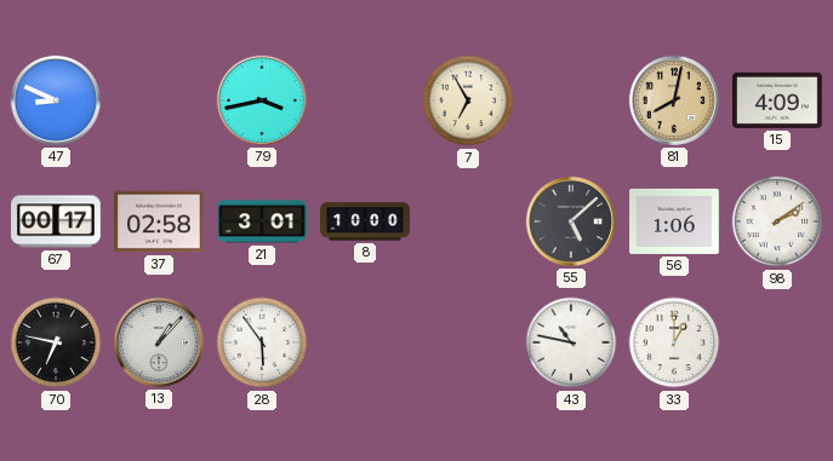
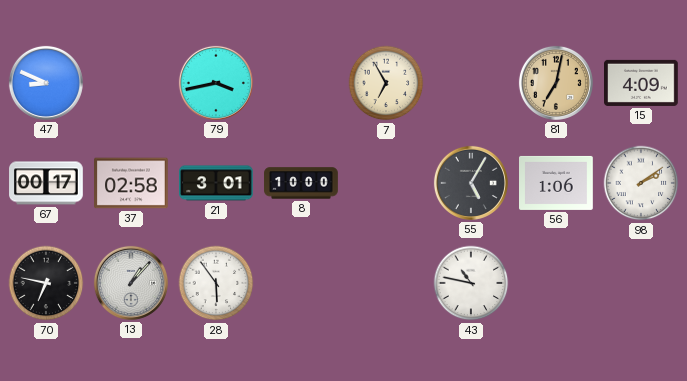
81: 8:02 -> 7:02 (556, 83)
55: 5:08 -> 5:05 (471, 183)
33: 1:00 -> none (674, 342)
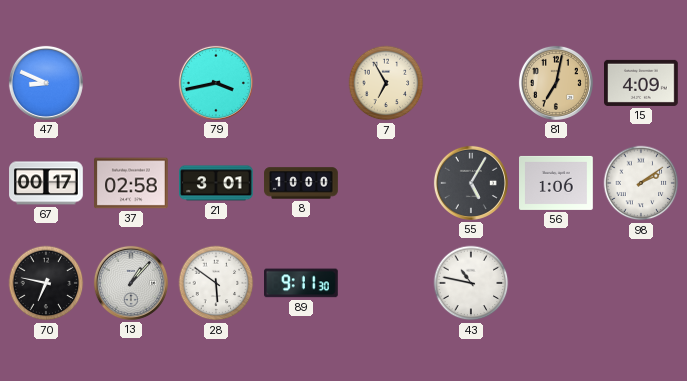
28: 5:54 -> 5:51 (216, 283)
89: none -> 9:11 (302, 283)
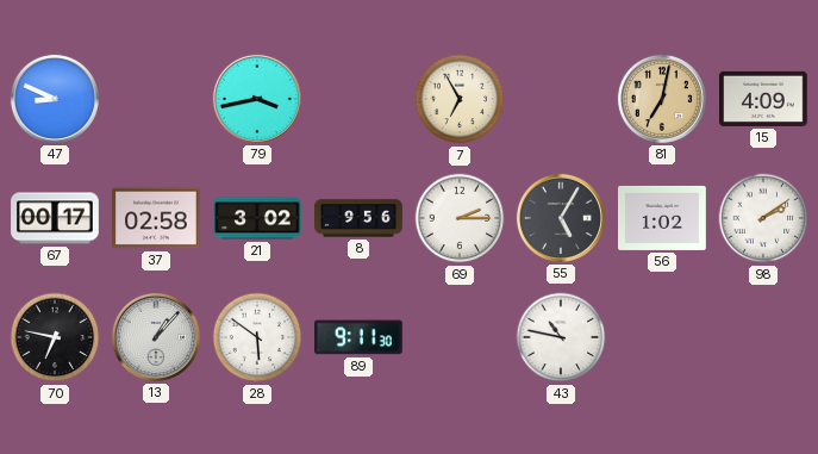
21: 3:01 -> 3:02 (258, 218)
8: 10:00 -> 9:56 (358, 218)
69: none -> 2:15 (460, 218)
56: 1:06 -> 1:02 (662, 218)
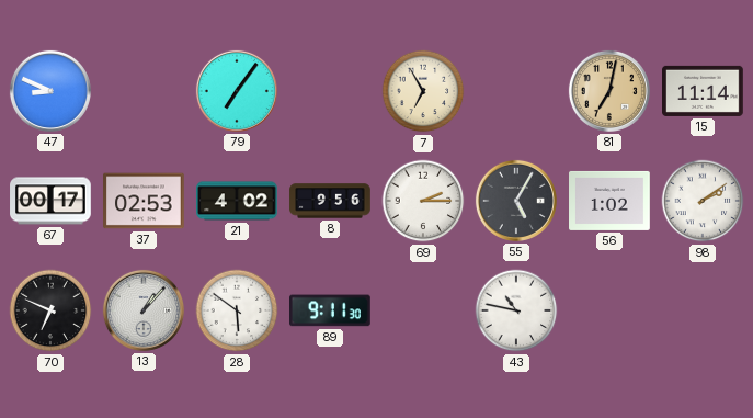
79: 3:43 -> 7:06 (237, 91)
15: 4:09 -> 11:14 (704, 91)
37: 02:58 -> 02:53 (145, 201)
21: 3:02 -> 4:02 (238, 201)
70: 6:47 -> 6:49 (50, 310)
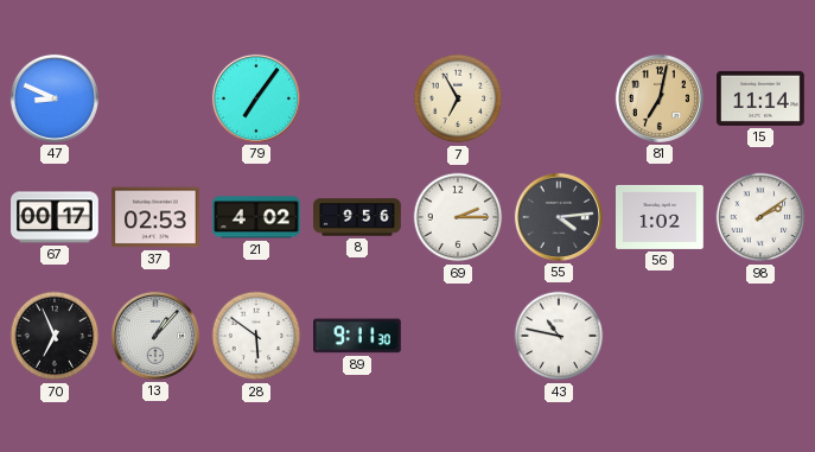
55: 5:05 -> 4:14 (559, 217)
70: 6:49 -> 6:56 (55, 336)
